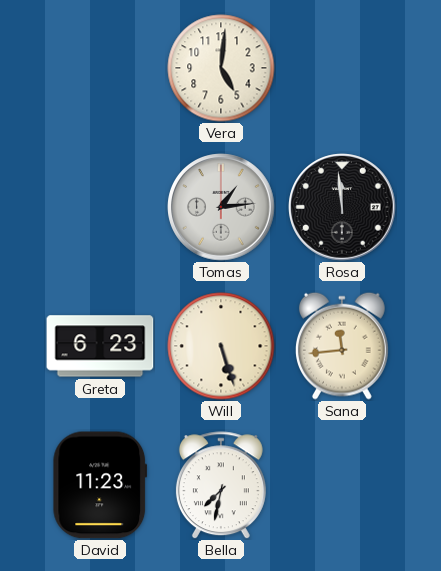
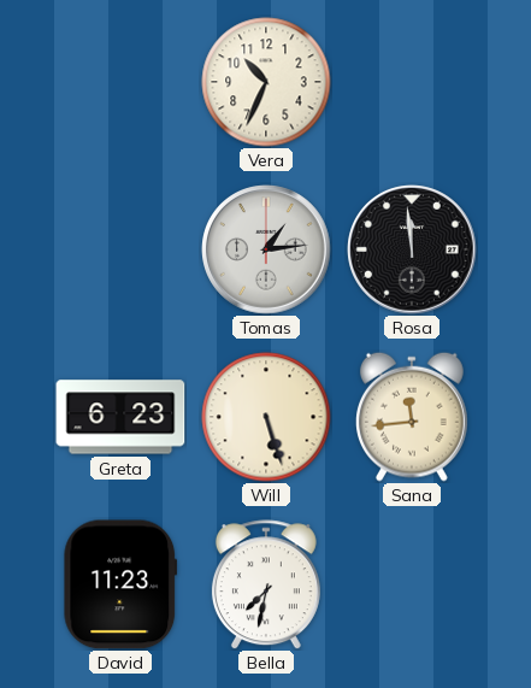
Vera: 5:01 -> 10:34 (266, 82)
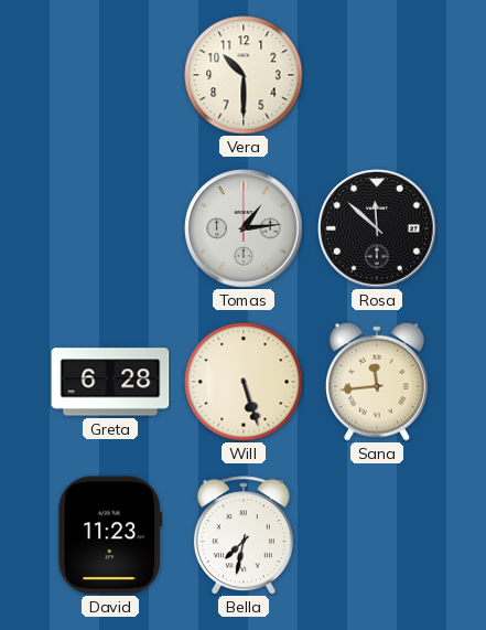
Vera: 10:34 -> 10:30 (244, 75)
Rosa: 11:59 -> 11:52 (377, 228)
Greta: 6:23 -> 6:28 (110, 382)
